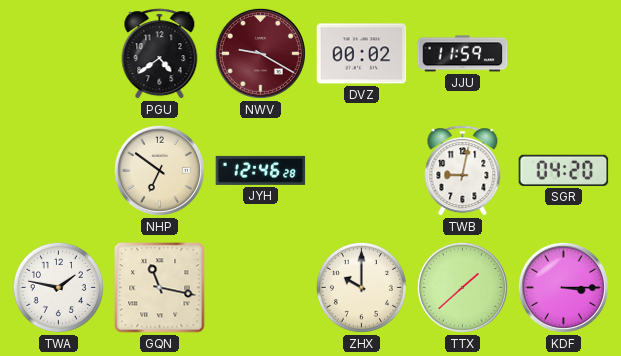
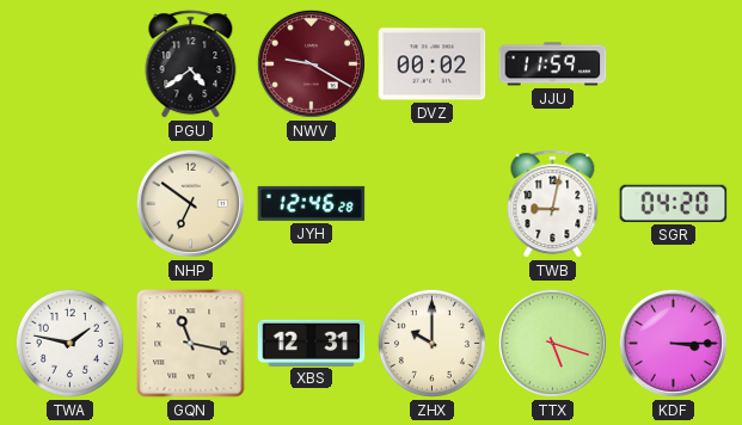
XBS: none -> 12:31 (312, 343)
TTX: 1:38 -> 5:18 (552, 343)
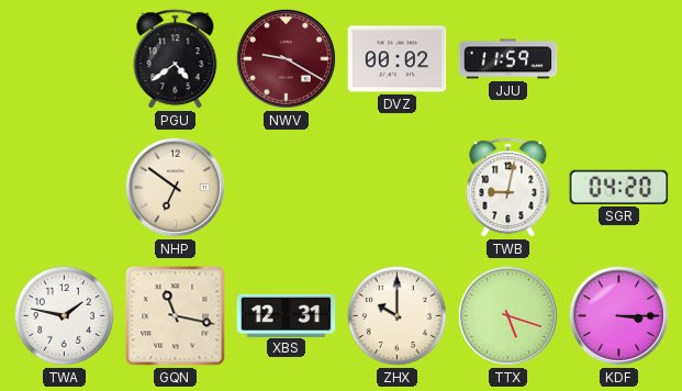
JYH: 12:46 -> none (312, 203)
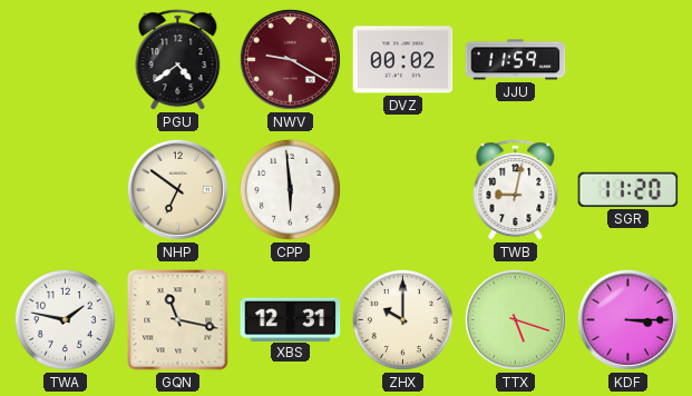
CPP: none -> 5:59 (290, 189)
SGR: 04:20 -> 11:20 (628, 189)
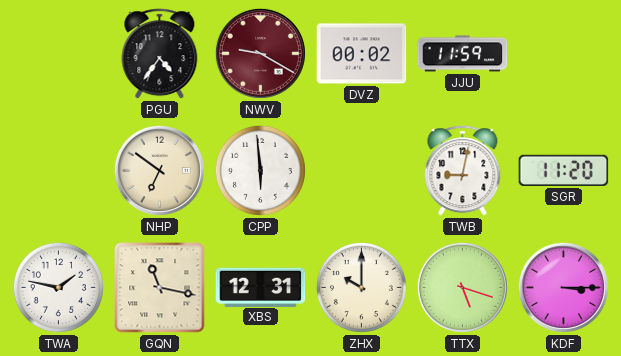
PGU: 4:39 -> 4:36 (160, 54)
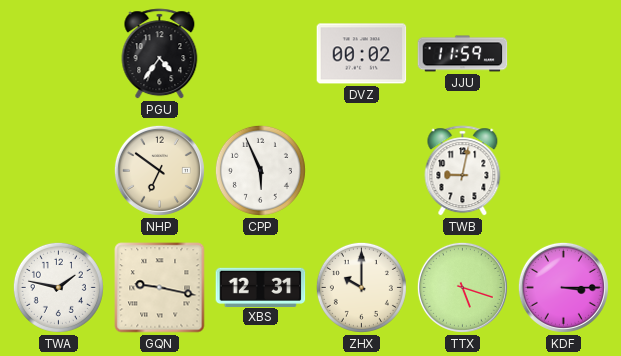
NWV: 9:20 -> none (260, 53)
CPP: 5:59 -> 5:56 (260, 170)
SGR: 11:20 -> none (564, 170)
GQN: 11:17 -> 9:17 (160, 288)
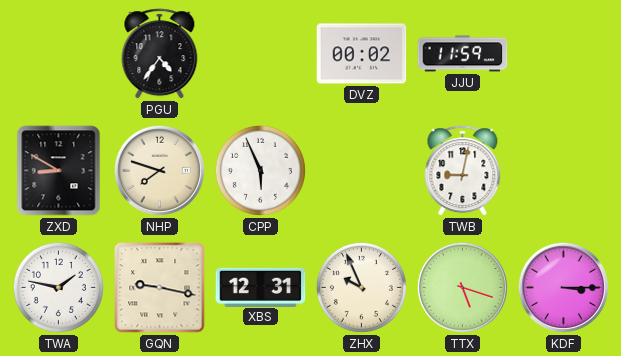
ZXD: none -> 8:50 (59, 171)
NHP: 6:51 -> 7:48 (159, 170)
ZHX: 10:00 -> 9:56 (361, 287)
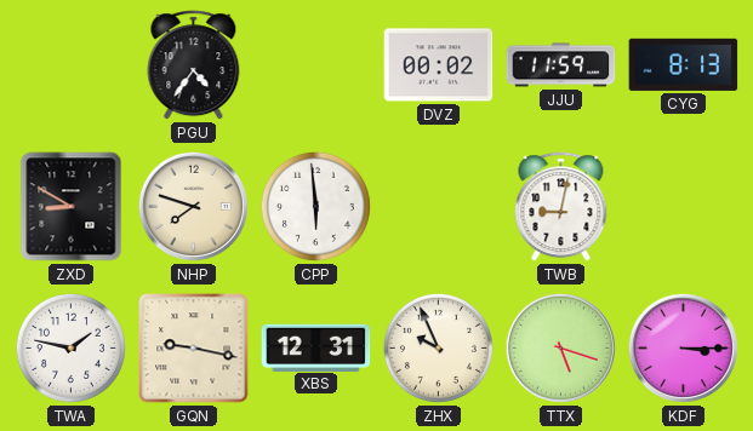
CYG: none -> 8:13 (684, 64)
CPP: 5:56 -> 5:59 (315, 206)
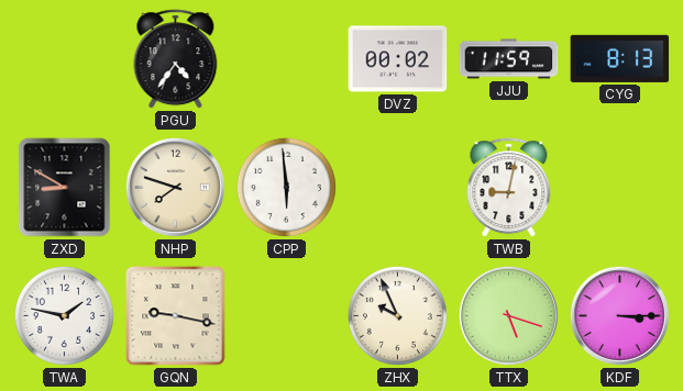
XBS: 12:31 -> none (316, 347)
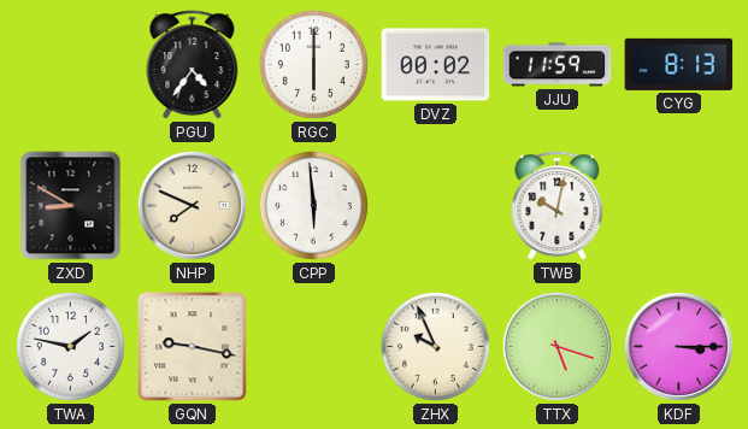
RGC: none -> 6:00 (313, 64)
NHP: 7:48 -> 7:49 (192, 205)
TWB: 9:02 -> 10:02 (558, 206)
